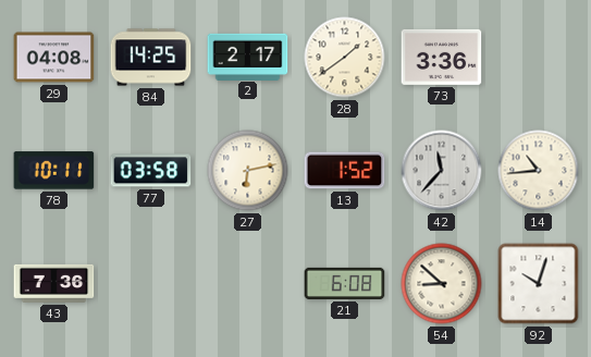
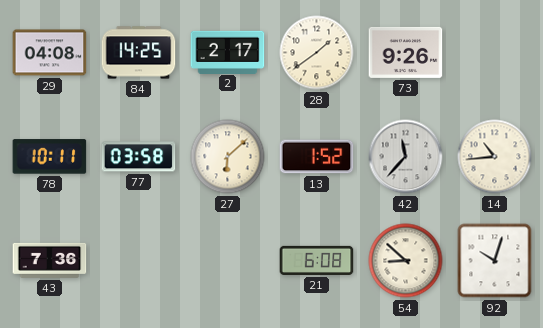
73: 3:36 -> 9:26 (406, 52)
27: 6:13 -> 6:08 (228, 157)
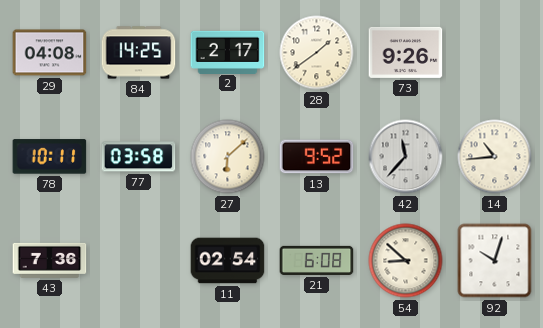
13: 1:52 -> 9:52 (317, 157)
11: none -> 02:54 (228, 261)
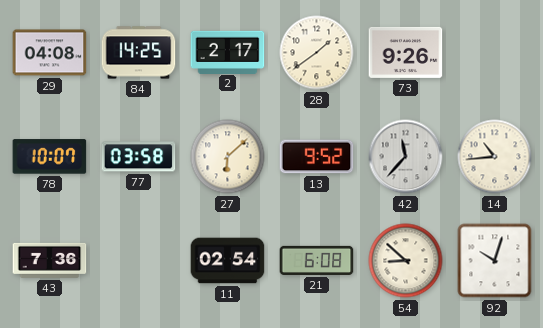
78: 10:11 -> 10:07 (50, 157)
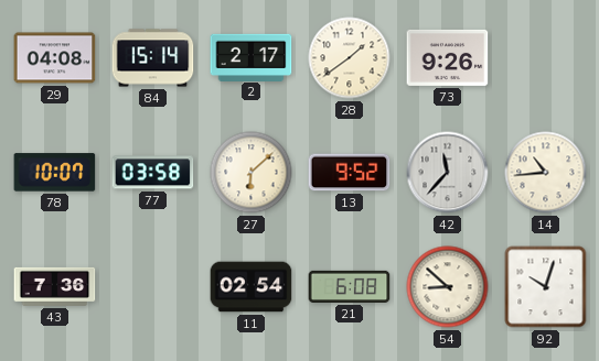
84: 14:25 -> 15:14 (153, 58)
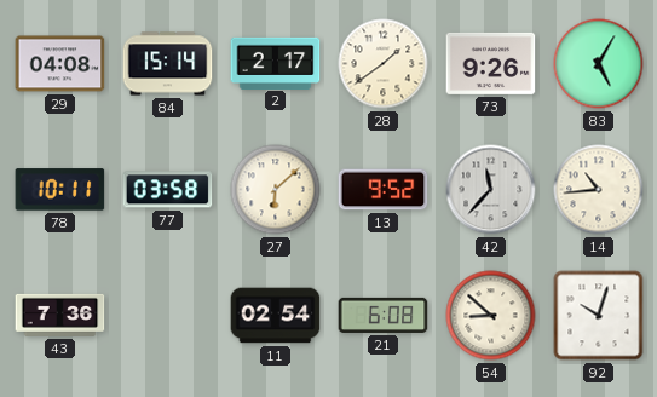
83: none -> 5:05 (599, 64)
78: 10:07 -> 10:11 (60, 190)
